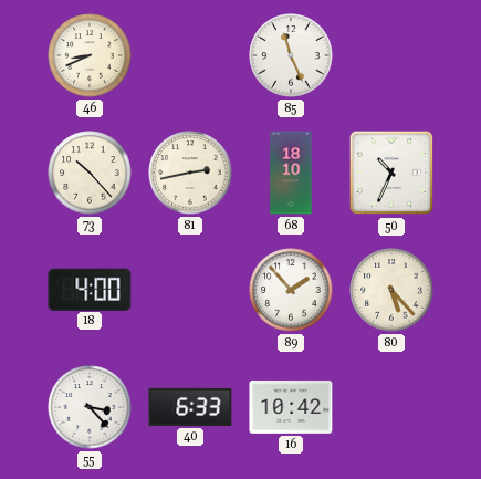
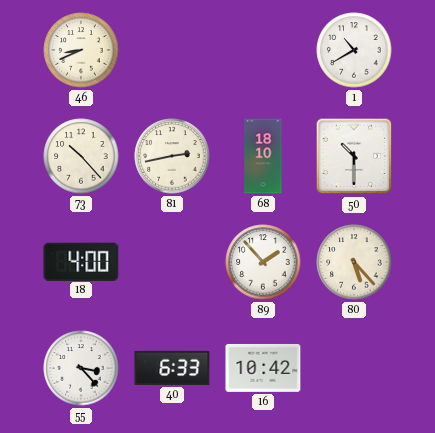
85: 11:26 -> none (291, 55)
1: none -> 10:40 (354, 50)
50: 10:34 -> 10:30 (354, 156)
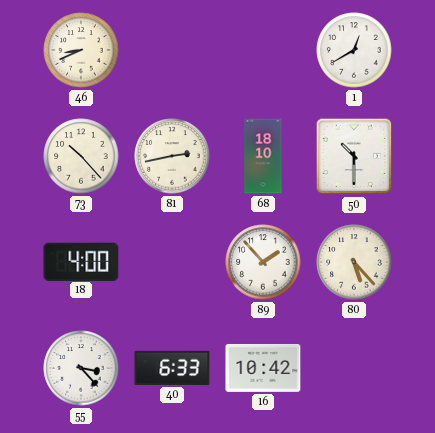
1: 10:40 -> 12:40 (354, 50)
